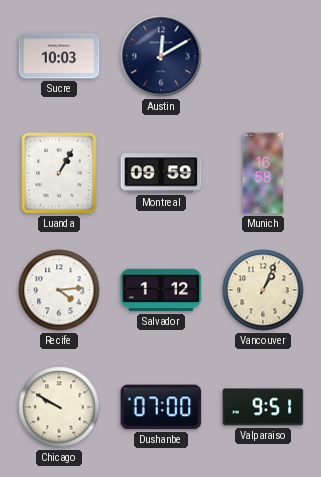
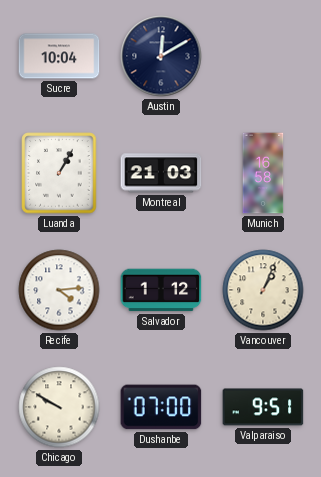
Sucre: 10:03 -> 10:04 (59, 56)
Montreal: 09:59 -> 21:03 (161, 173)
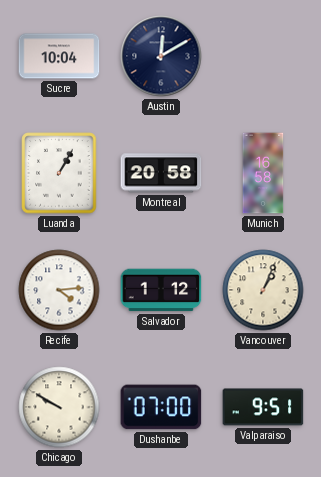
Montreal: 21:03 -> 20:58 (161, 173)
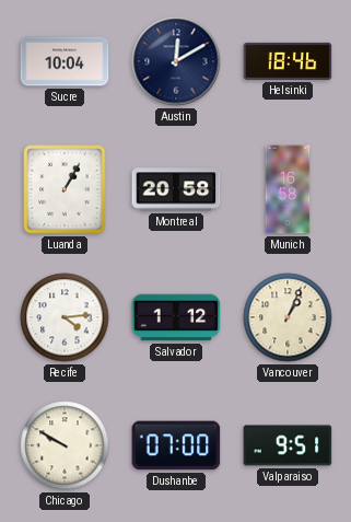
Helsinki: none -> 18:46 (288, 61)
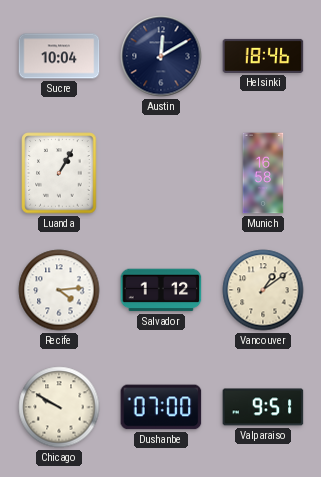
Montreal: 20:58 -> none (176, 189)
Vancouver: 1:04 -> 1:09 (263, 290)
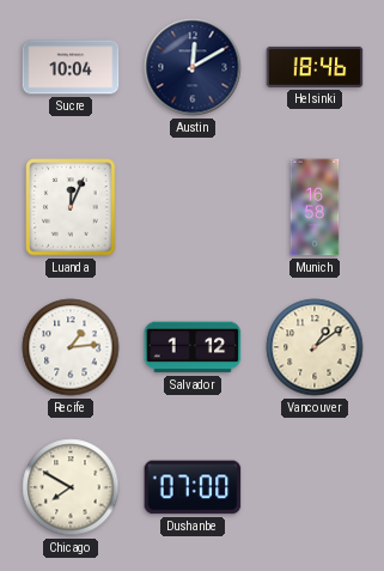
Luanda: 1:05 -> 12:04 (71, 207)
Recife: 4:14 -> 1:14 (71, 347)
Chicago: 9:50 -> 7:50 (71, 487)
Valparaiso: 9:51 -> none (263, 407)
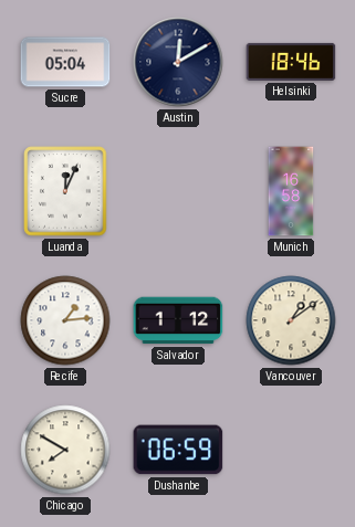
Sucre: 10:04 -> 05:04 (65, 62)
Dushanbe: 07:00 -> 06:59 (178, 450)
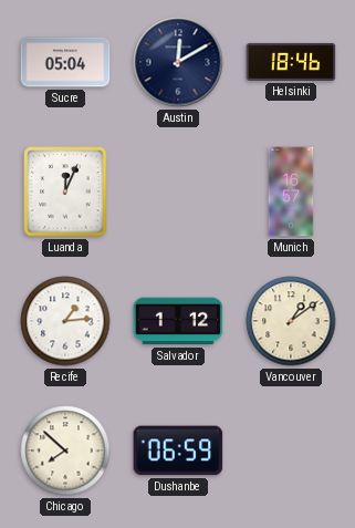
Munich: 16:58 -> 16:57 (291, 191)
Chicago: 7:50 -> 7:52 (65, 451)
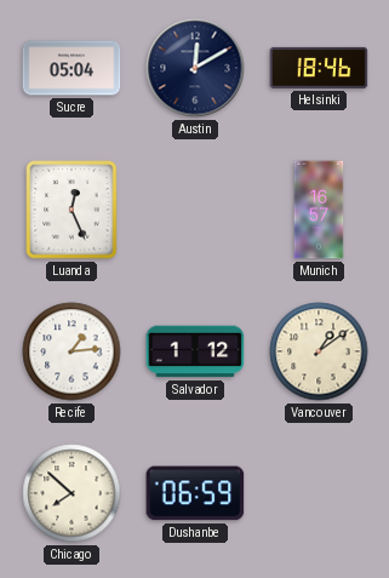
Luanda: 12:04 -> 12:26 (71, 210)
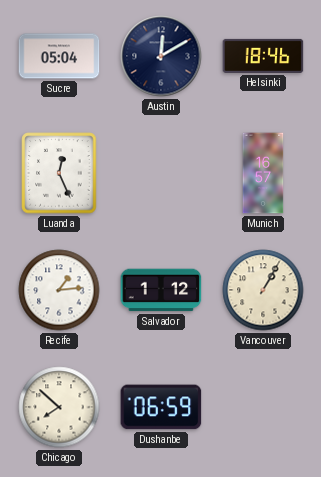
Vancouver: 1:09 -> 1:05 (263, 290)
